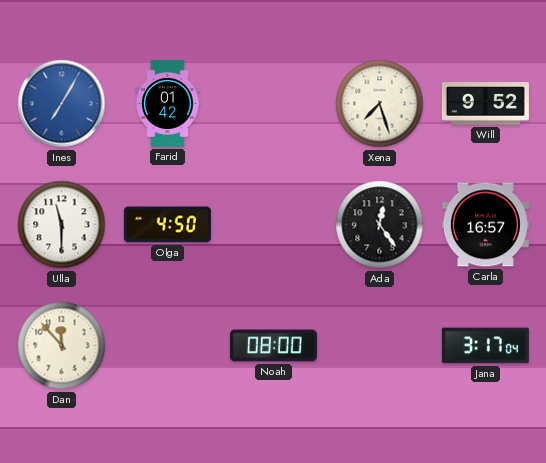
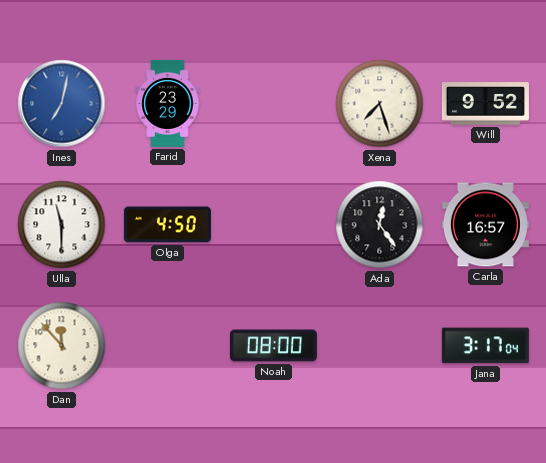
Ines: 7:05 -> 7:02 (62, 104)
Farid: 01:42 -> 23:29 (168, 103)
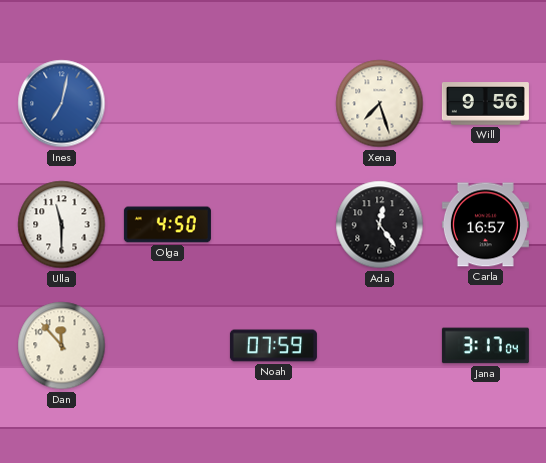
Farid: 23:29 -> none (168, 103)
Will: 9:52 -> 9:56 (485, 104)
Noah: 08:00 -> 07:59 (273, 346)
